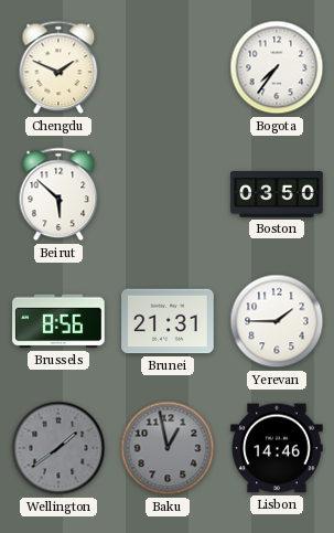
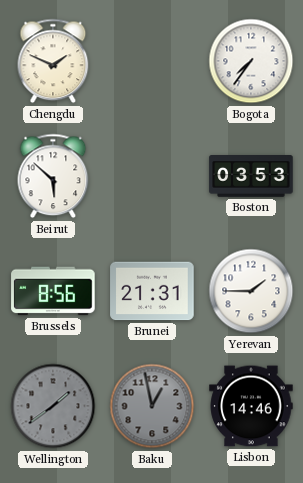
Boston: 03:50 -> 03:53 (251, 177)
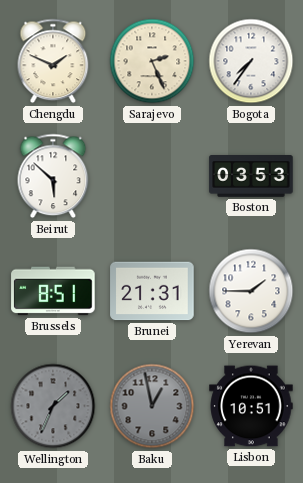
Sarajevo: none -> 2:26 (152, 61)
Brussels: 8:56 -> 8:51 (53, 291)
Wellington: 1:39 -> 1:34 (53, 406)
Lisbon: 14:46 -> 10:51 (251, 406)
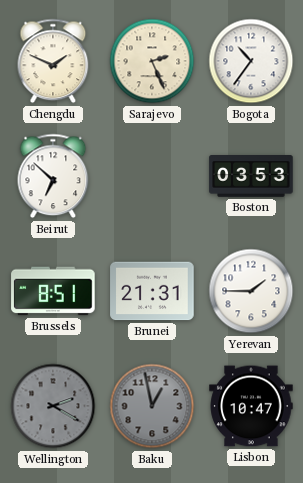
Bogota: 7:36 -> 10:36 (251, 61)
Beirut: 5:52 -> 6:52 (53, 176)
Wellington: 1:34 -> 2:20 (53, 406)
Lisbon: 10:51 -> 10:47 (251, 406)
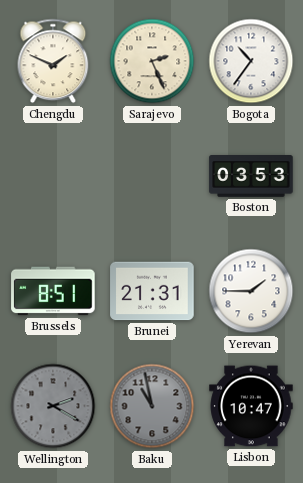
Beirut: 6:52 -> none (53, 176)
Baku: 12:58 -> 10:58 (152, 406)
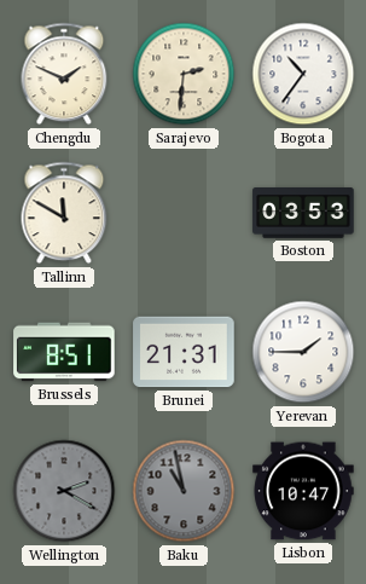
Sarajevo: 2:26 -> 2:31 (184, 74)
Tallinn: none -> 11:50 (64, 213)
